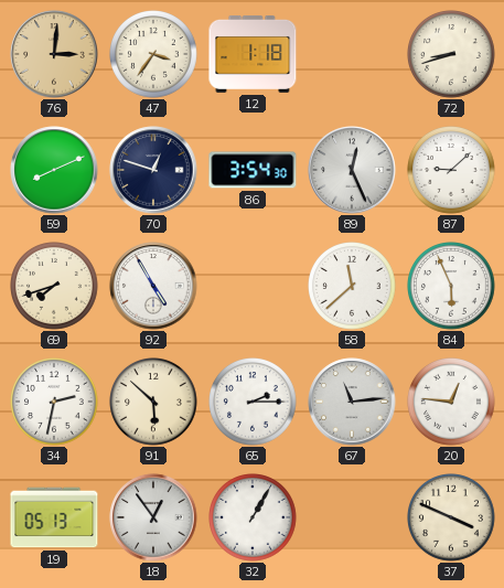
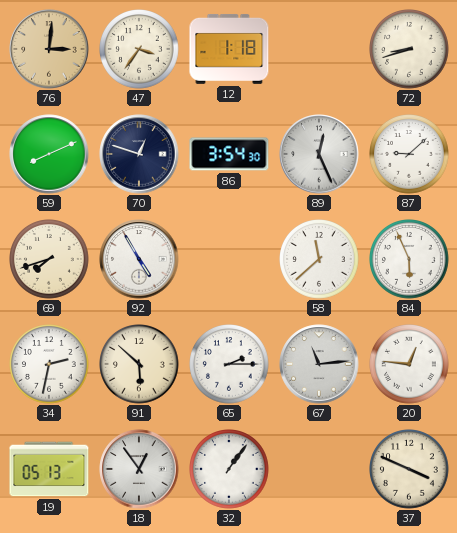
32: 1:05 -> 1:06 (230, 470)
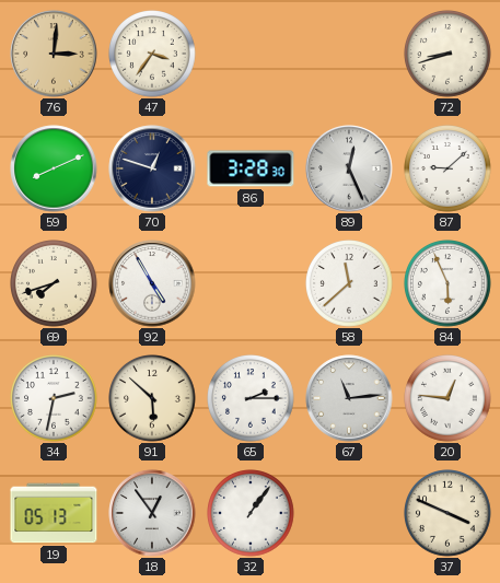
12: 1:18 -> none (229, 49)
86: 3:54 -> 3:28 (251, 168)
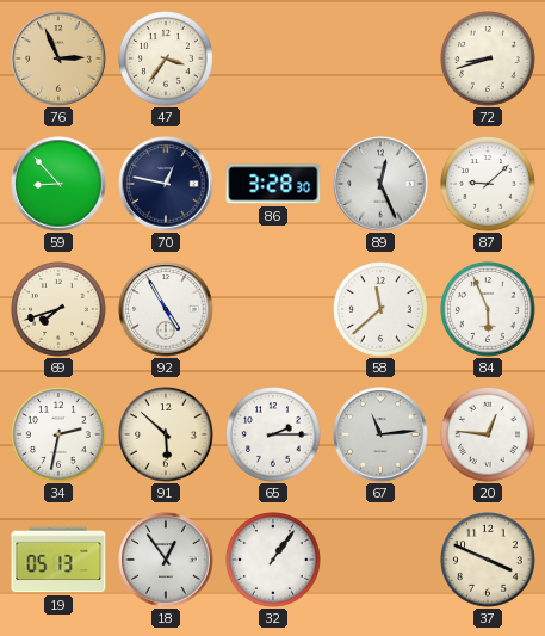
76: 3:01 -> 2:56 (58, 58)
59: 8:11 -> 8:53 (58, 184)
70: 12:48 -> 12:47 (166, 184)
